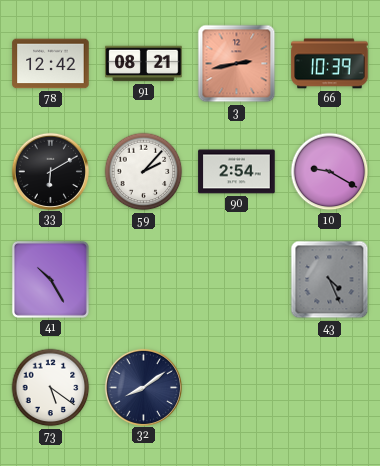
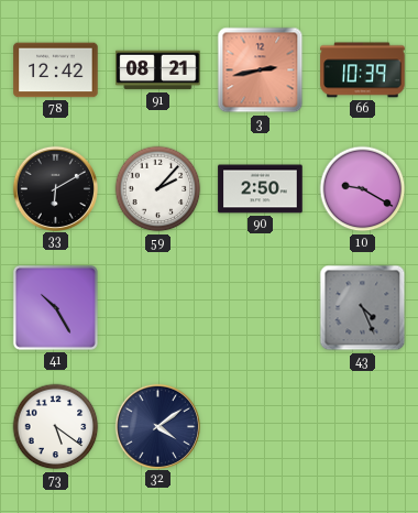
90: 2:54 -> 2:50 (261, 189)
32: 8:09 -> 4:09 (157, 426)
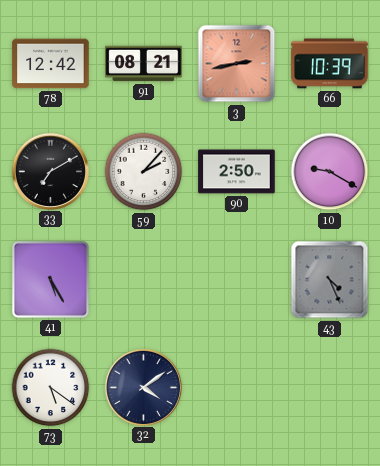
33: 6:10 -> 7:10 (50, 171)
41: 10:25 -> 5:25 (50, 279)
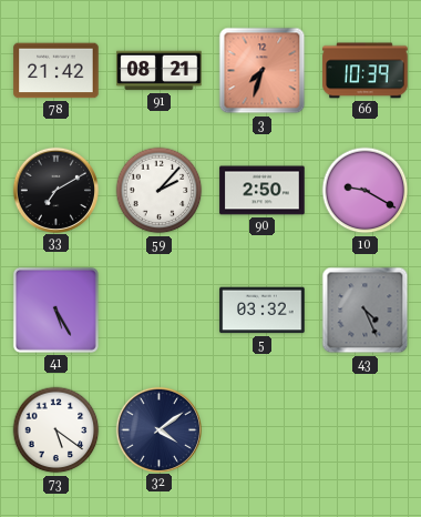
78: 12:42 -> 21:42 (57, 71)
3: 2:43 -> 7:33 (263, 71)
5: none -> 03:32 (263, 311)
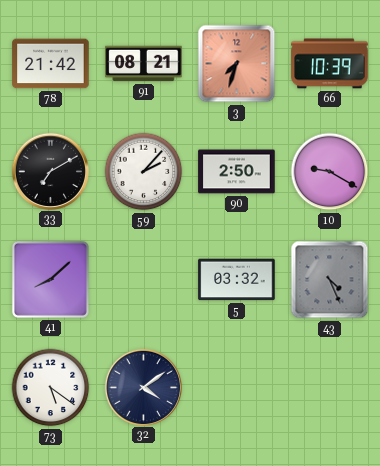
41: 5:25 -> 8:08 (50, 279)
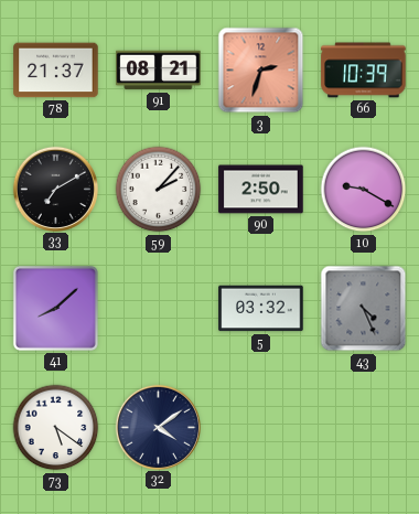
78: 21:42 -> 21:37 (56, 71)
3: 7:33 -> 2:33 (261, 71)
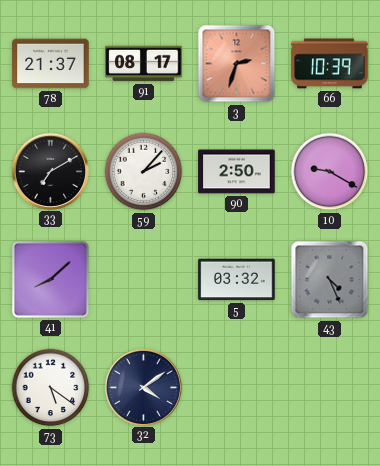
91: 08:21 -> 08:17 (144, 64)
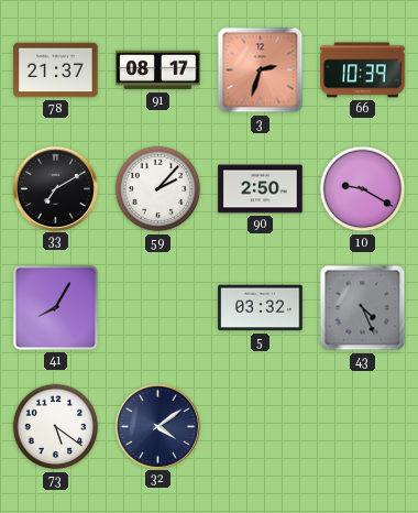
41: 8:08 -> 8:05 (55, 307)
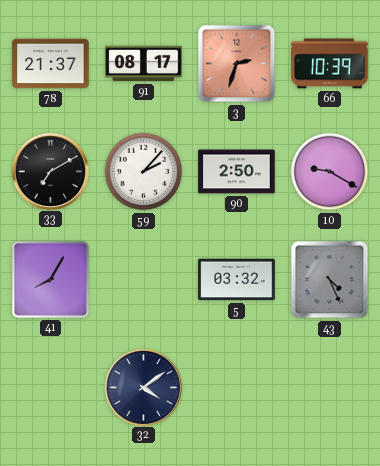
73: 5:21 -> none (56, 427)
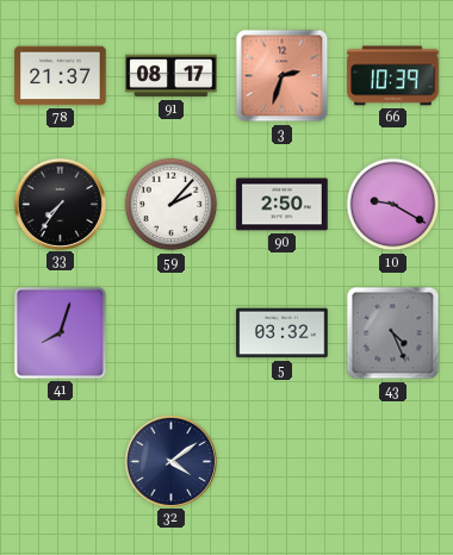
33: 7:10 -> 7:36 (60, 204)
41: 8:05 -> 8:03 (60, 332)
